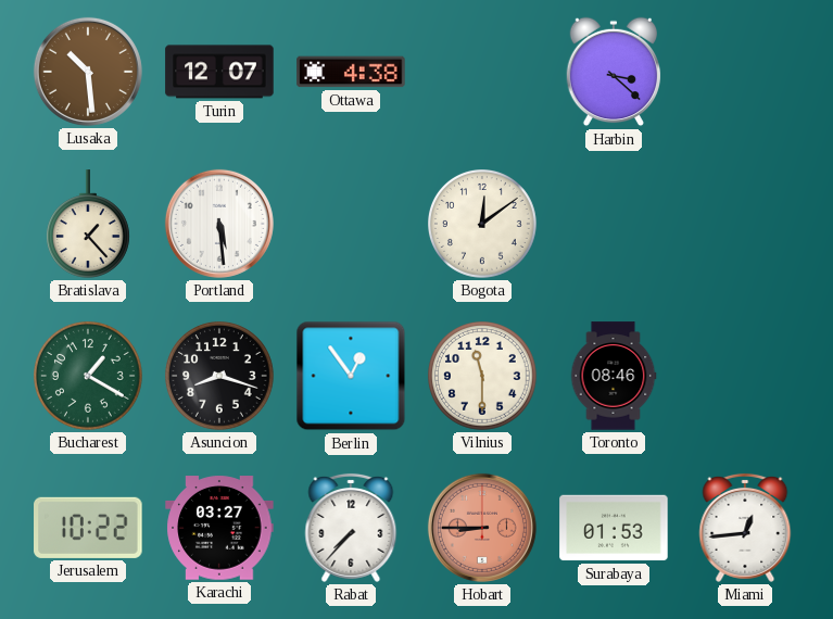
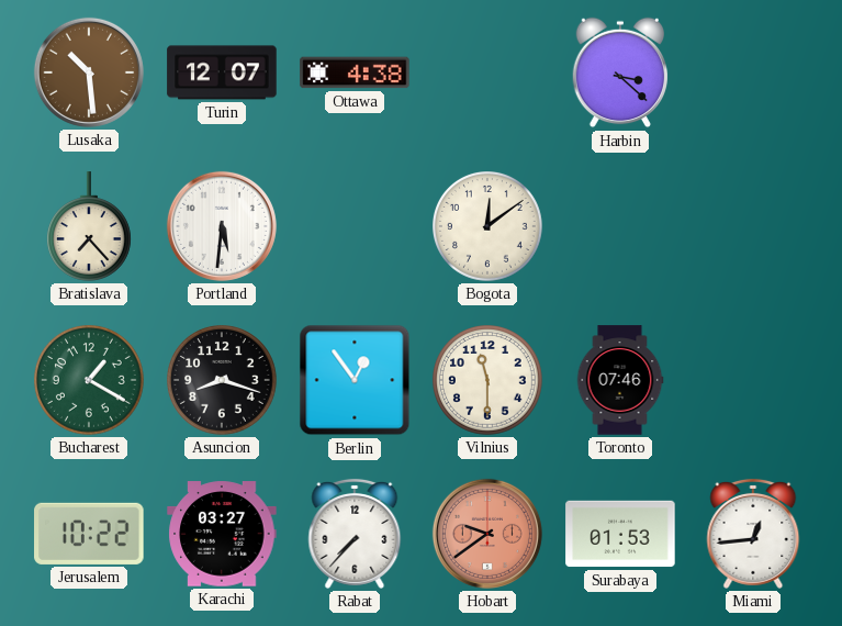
Bratislava: 1:23 -> 7:23 (89, 226)
Portland: 5:29 -> 5:31 (222, 226)
Toronto: 08:46 -> 07:46 (620, 380)
Hobart: 8:45 -> 9:39 (487, 534)
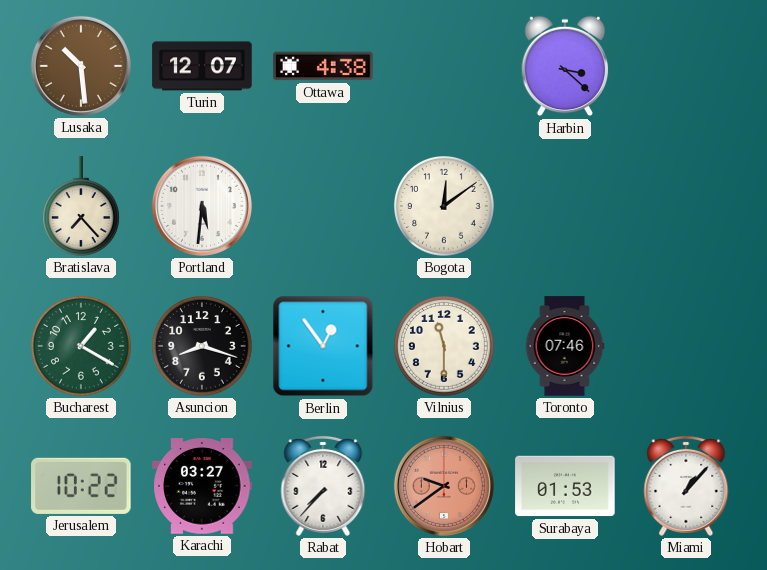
Miami: 12:44 -> 1:07 (686, 486)
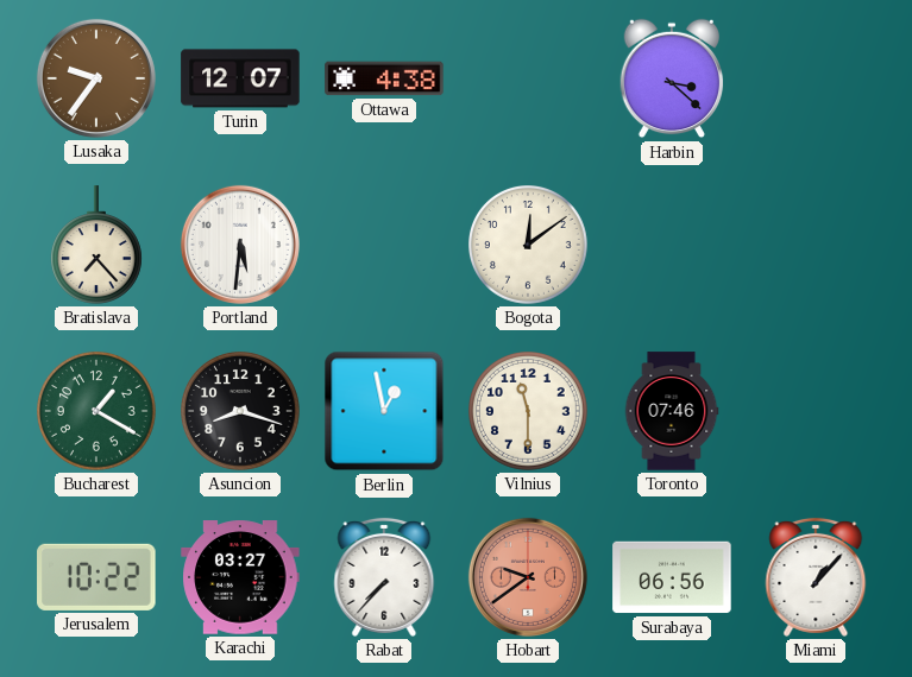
Lusaka: 10:29 -> 9:36 (96, 78)
Berlin: 12:54 -> 12:58 (384, 411)
Surabaya: 01:53 -> 06:56 (672, 577)
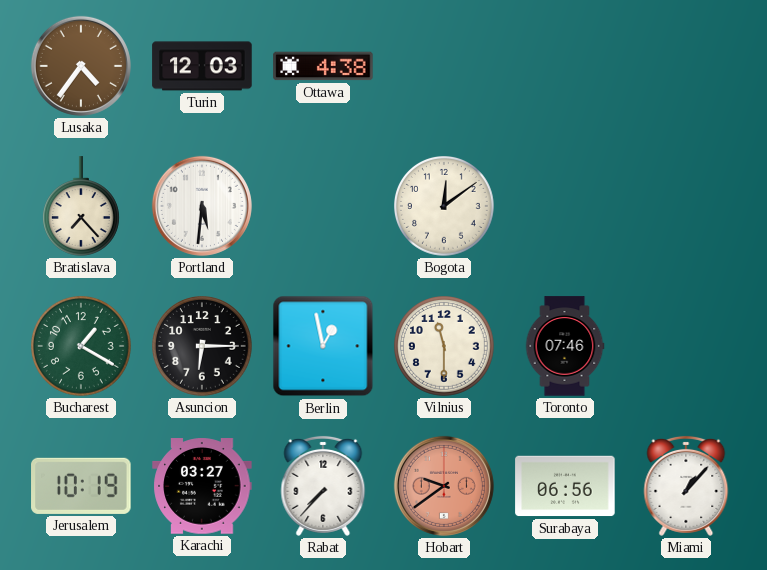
Lusaka: 9:36 -> 4:36 (81, 66)
Turin: 12:07 -> 12:03 (202, 66)
Harbin: 3:22 -> none (672, 78)
Asuncion: 8:18 -> 6:15 (203, 347)
Jerusalem: 10:22 -> 10:19 (81, 486)
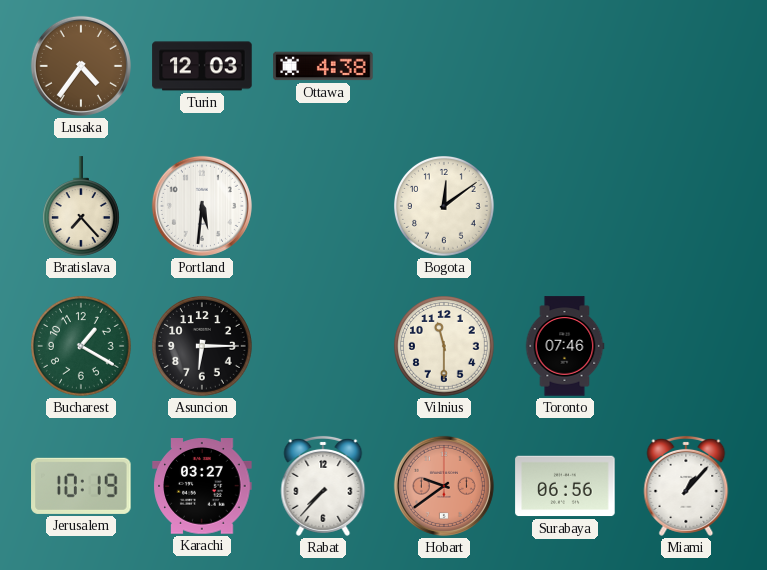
Berlin: 12:58 -> none (323, 346)
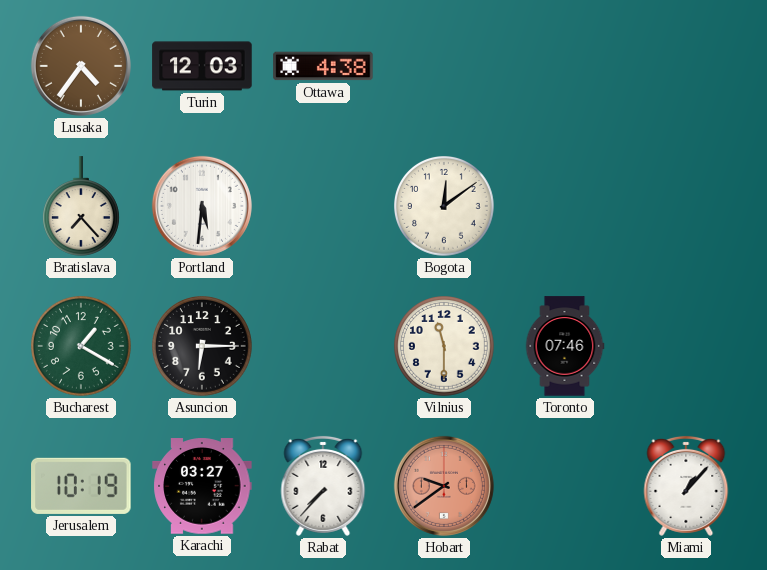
Surabaya: 06:56 -> none (565, 486)
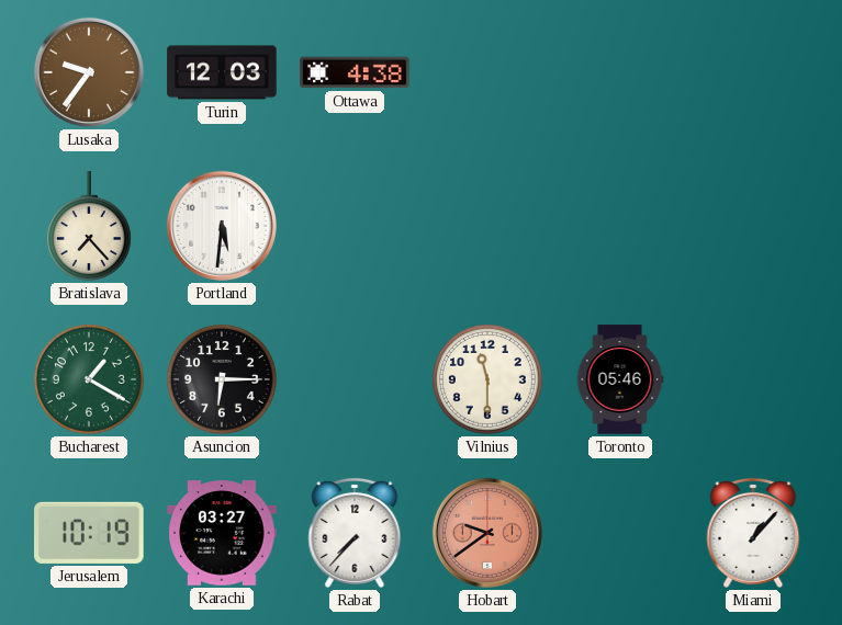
Lusaka: 4:36 -> 9:36 (89, 72)
Bogota: 12:09 -> none (445, 207)
Toronto: 07:46 -> 05:46 (620, 379)
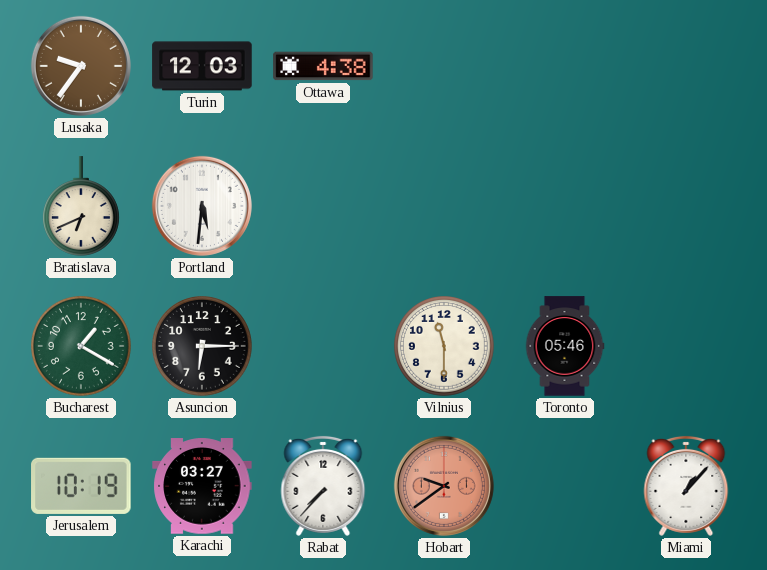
Bratislava: 7:23 -> 6:41 (81, 206)
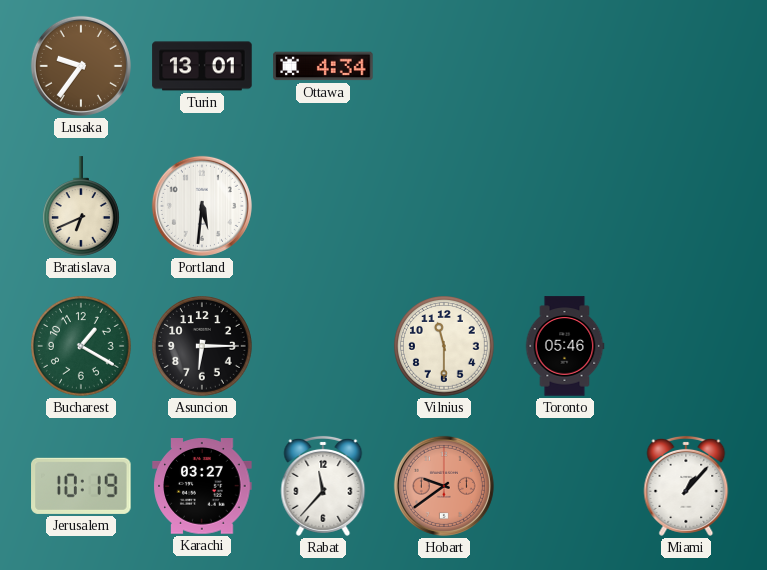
Turin: 12:03 -> 13:01 (202, 66)
Ottawa: 4:38 -> 4:34 (323, 66)
Rabat: 7:37 -> 11:37 (323, 486)
